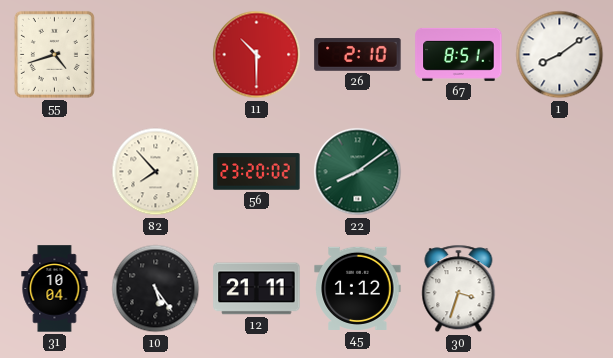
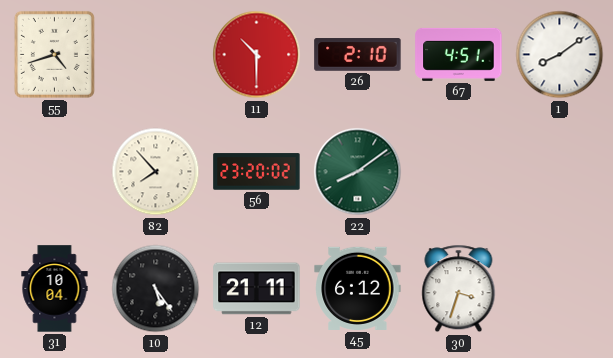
67: 8:51 -> 4:51 (459, 54)
45: 1:12 -> 6:12 (358, 288)
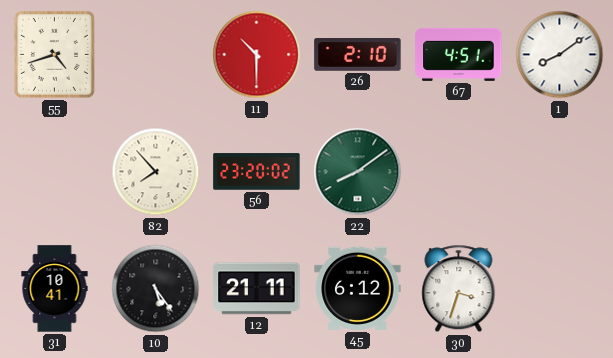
31: 10:04 -> 10:41 (55, 289)
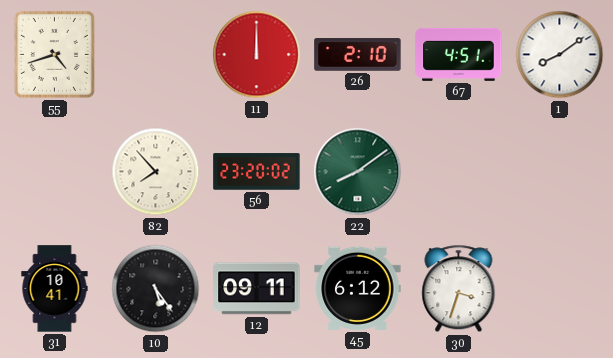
11: 10:30 -> 12:00 (257, 55)
12: 21:11 -> 09:11 (257, 289)
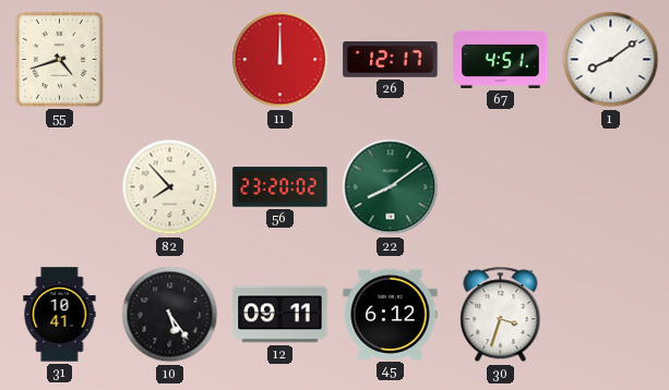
26: 2:10 -> 12:17 (391, 60)
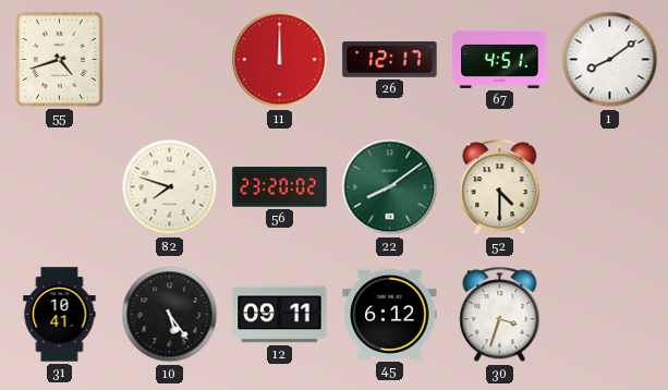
82: 7:53 -> 7:48 (170, 187)
52: none -> 4:30 (500, 187)
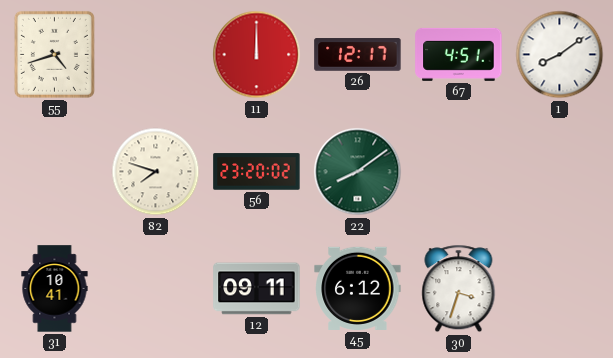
52: 4:30 -> none (500, 187)
10: 5:24 -> none (170, 315)
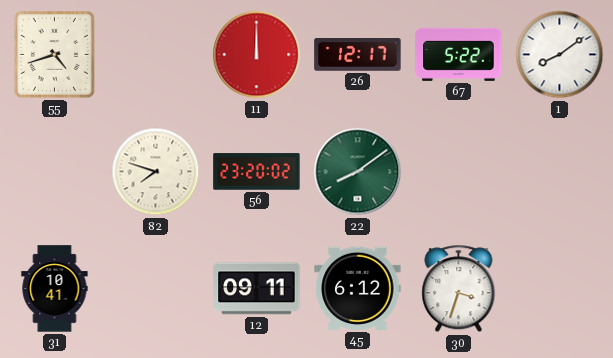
67: 4:51 -> 5:22 (459, 54)
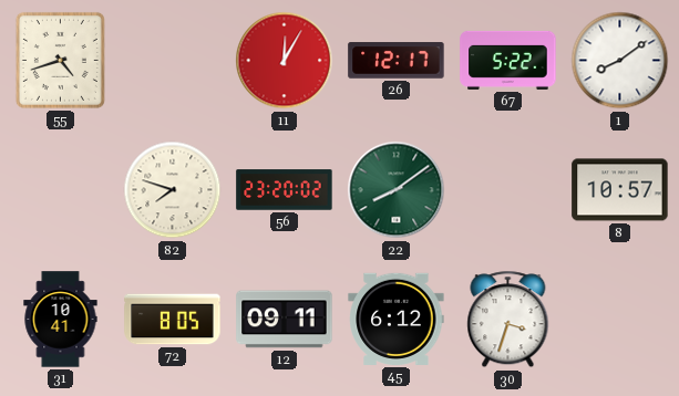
11: 12:00 -> 12:05 (285, 61)
8: none -> 10:57 (620, 190)
72: none -> 8:05 (173, 320)
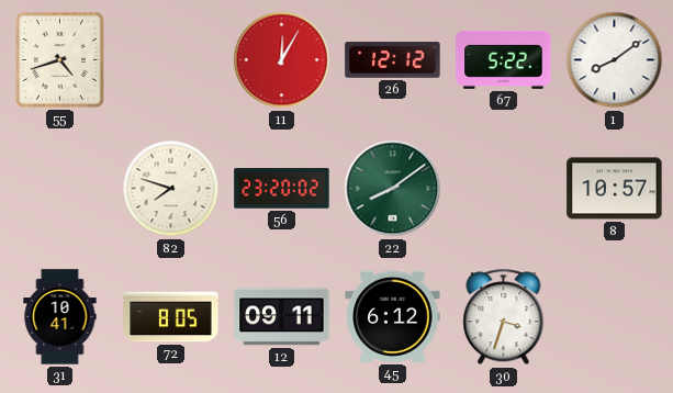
26: 12:17 -> 12:12 (393, 60)
